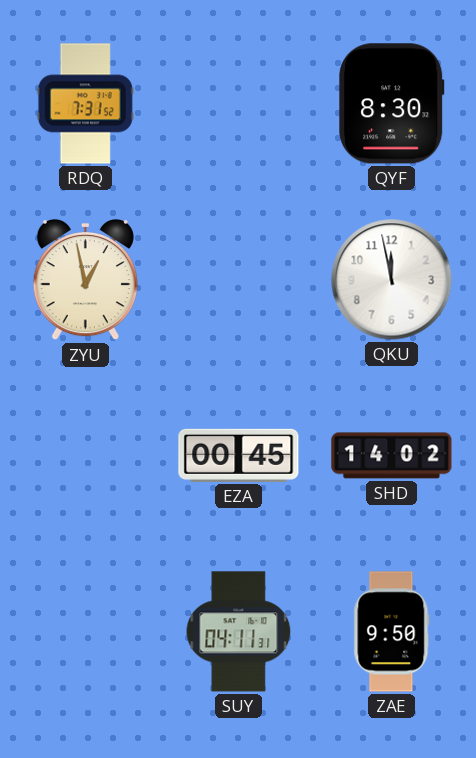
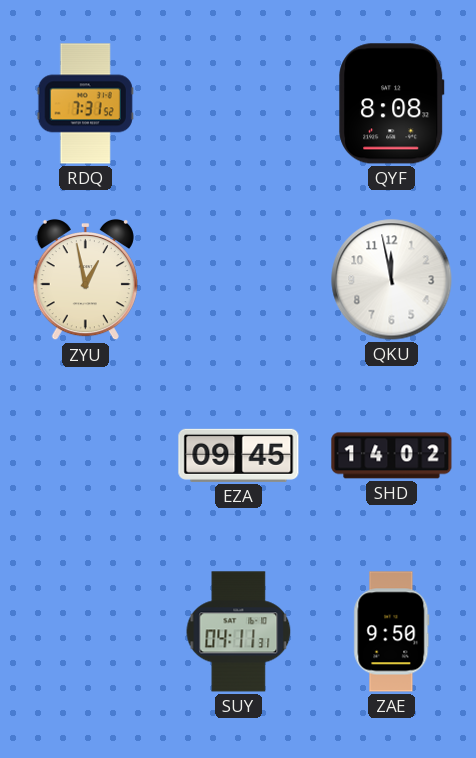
QYF: 8:30 -> 8:08 (392, 104)
EZA: 00:45 -> 09:45 (239, 455)
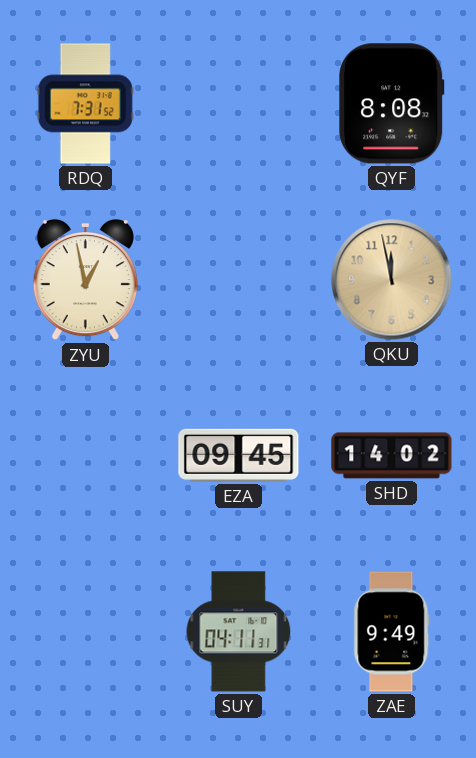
QKU dial: white -> champagne (392, 280)
ZAE: 9:50 -> 9:49 (392, 632)
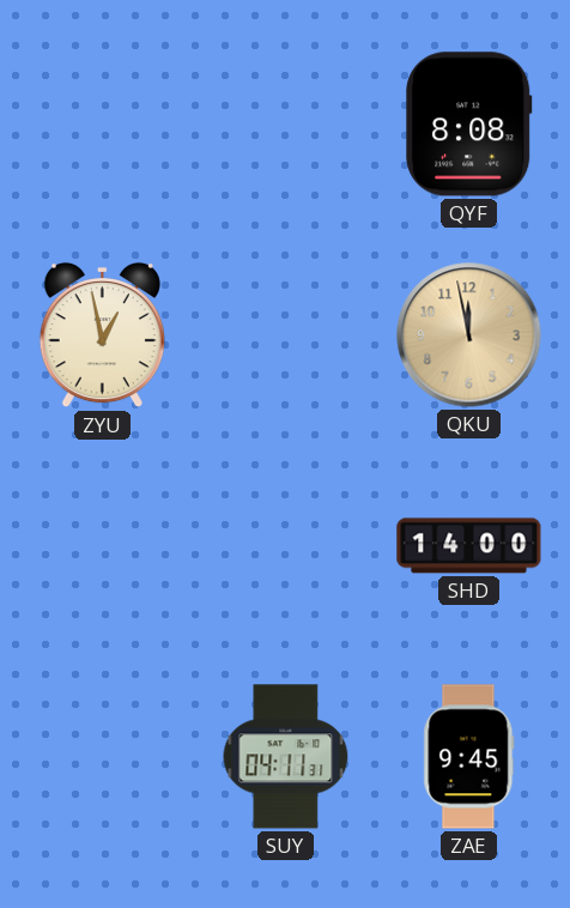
RDQ: 7:31 -> none (85, 104)
EZA: 09:45 -> none (239, 455)
SHD: 14:02 -> 14:00 (469, 546)
ZAE: 9:49 -> 9:45 (469, 757)
